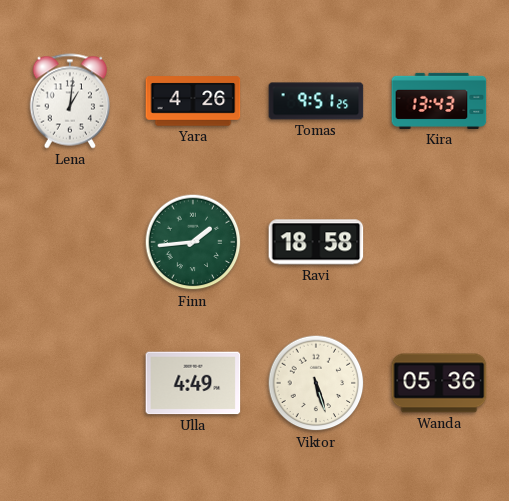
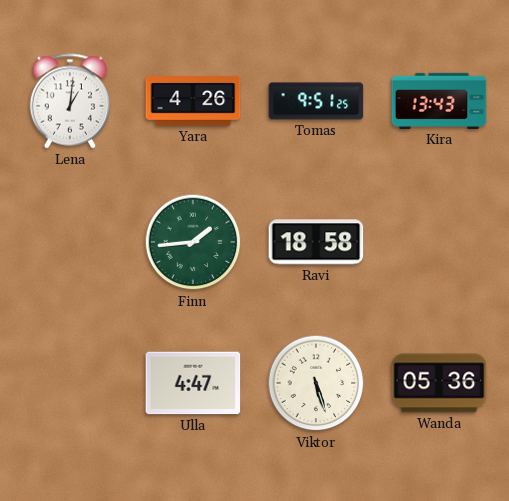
Ulla: 4:49 -> 4:47 (193, 383)
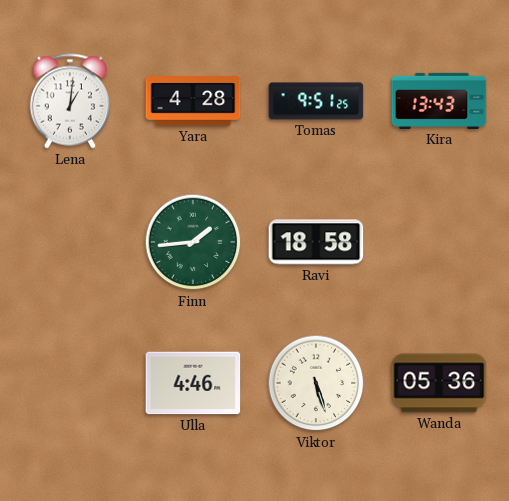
Yara: 4:26 -> 4:28 (193, 101)
Ulla: 4:47 -> 4:46 (193, 383)
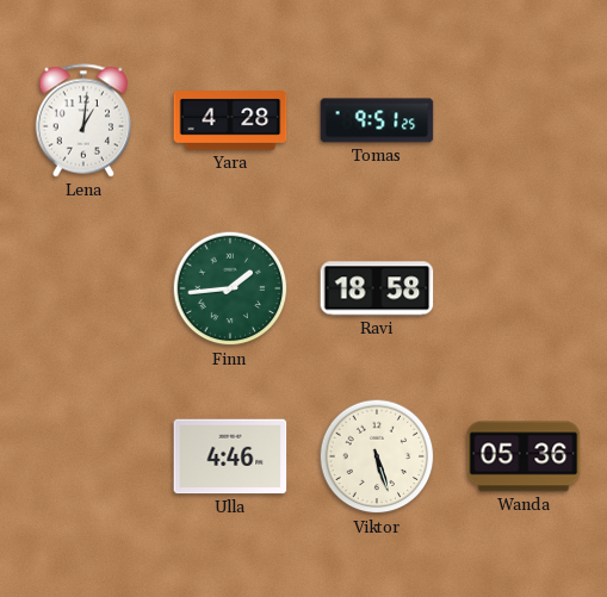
Kira: 13:43 -> none (439, 101)
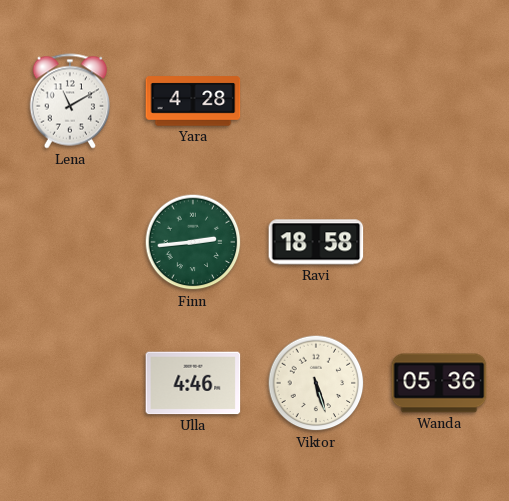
Lena: 1:01 -> 11:10 (69, 101)
Tomas: 9:51 -> none (377, 120)
Finn: 1:44 -> 2:44 (193, 242)
